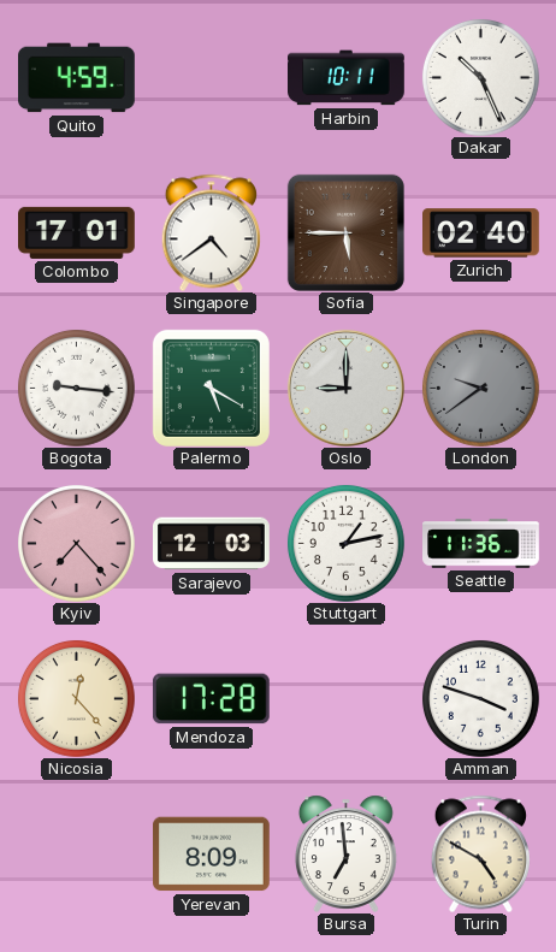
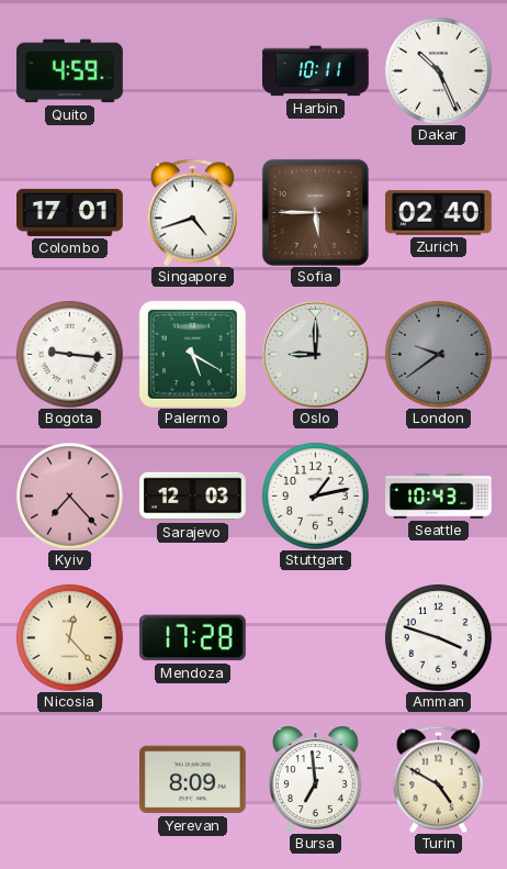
Singapore: 4:39 -> 4:42 (192, 212)
Seattle: 11:36 -> 10:43 (439, 497)
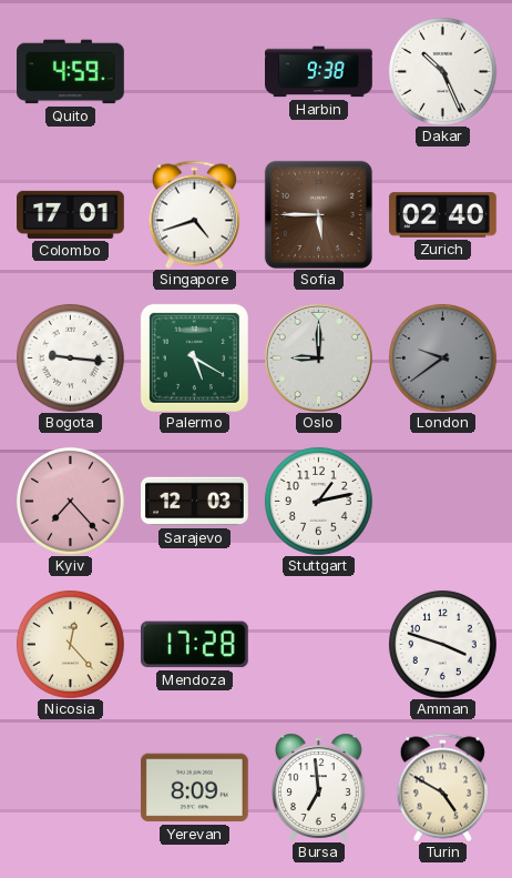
Harbin: 10:11 -> 9:38 (319, 72)
Seattle: 10:43 -> none (439, 497)
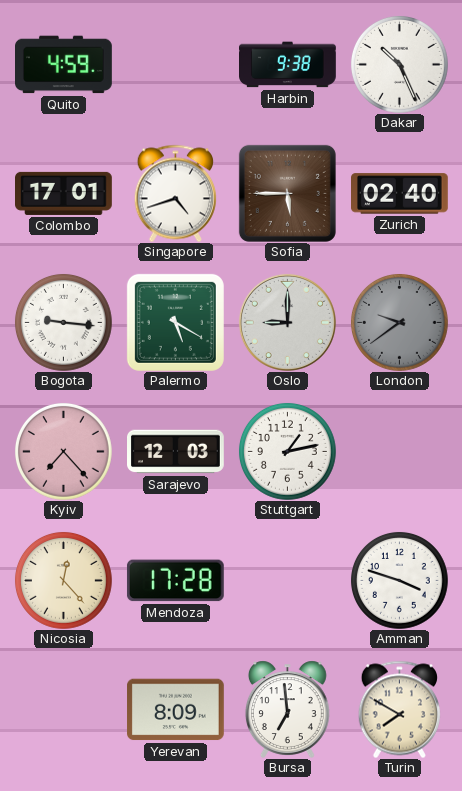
Turin: 4:50 -> 7:50 (399, 709)
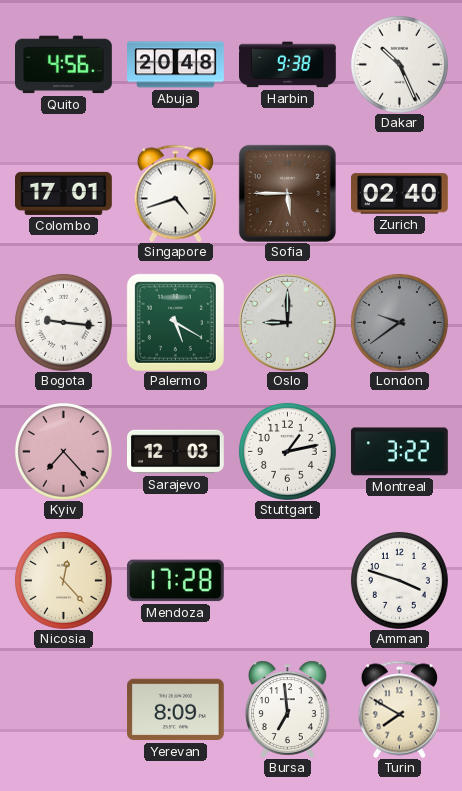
Quito: 4:59 -> 4:56 (64, 65)
Abuja: none -> 20:48 (176, 65)
Montreal: none -> 3:22 (400, 452)
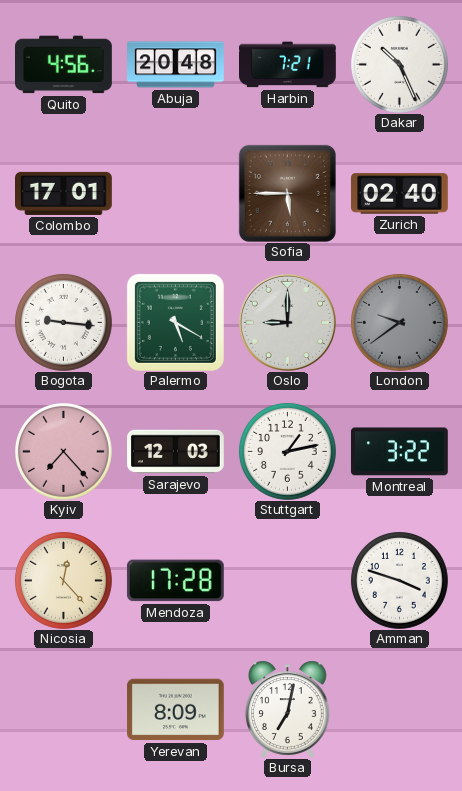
Harbin: 9:38 -> 7:21 (288, 65)
Singapore: 4:42 -> none (175, 193)
Bursa: 6:59 -> 7:02 (287, 709)
Turin: 7:50 -> none (399, 709)
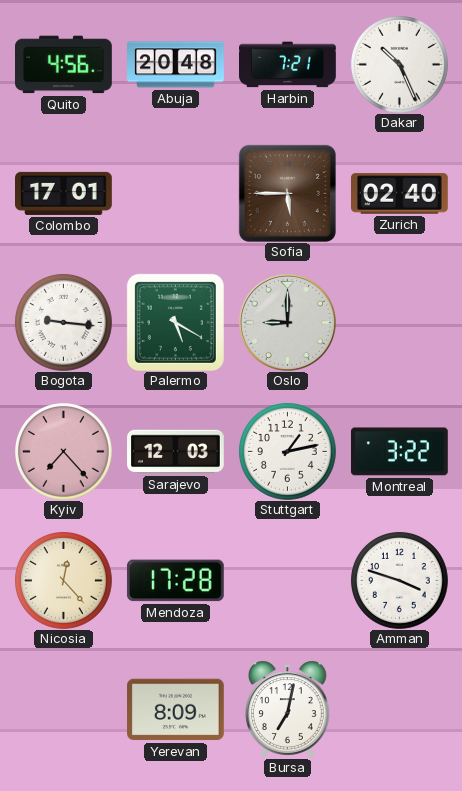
London: 9:39 -> none (400, 323)
